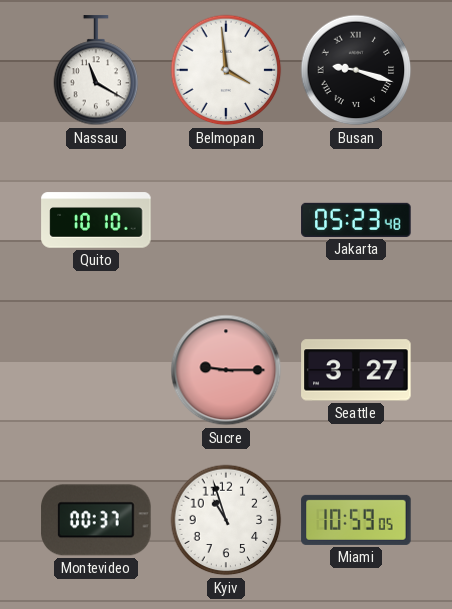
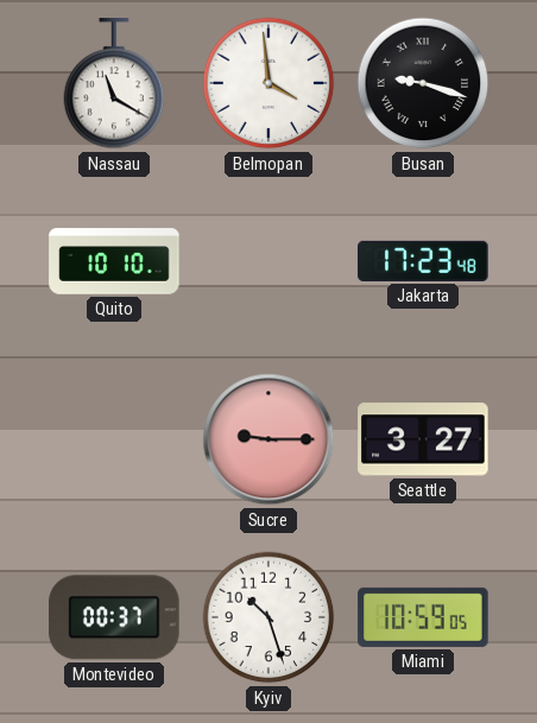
Jakarta: 05:23 -> 17:23 (423, 261)
Kyiv: 10:57 -> 10:27 (268, 617)
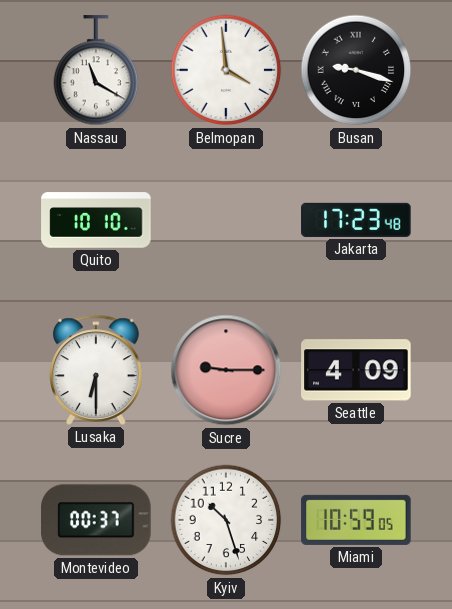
Lusaka: none -> 6:30 (97, 370)
Seattle: 3:27 -> 4:09 (356, 370)
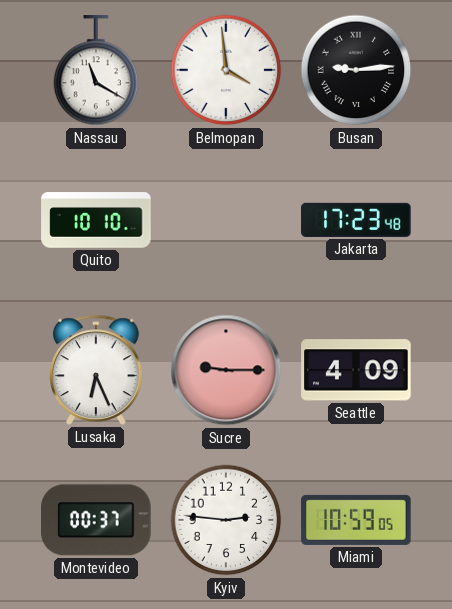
Busan: 9:18 -> 9:14 (356, 70)
Lusaka: 6:30 -> 6:26 (97, 370)
Kyiv: 10:27 -> 2:46 (226, 520)
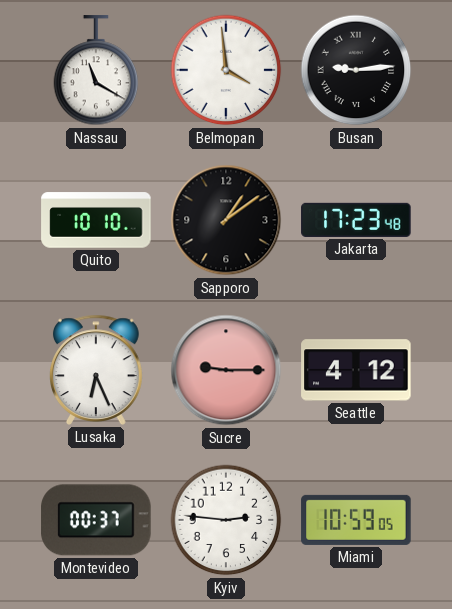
Sapporo: none -> 1:09 (226, 220)
Seattle: 4:09 -> 4:12 (356, 370)
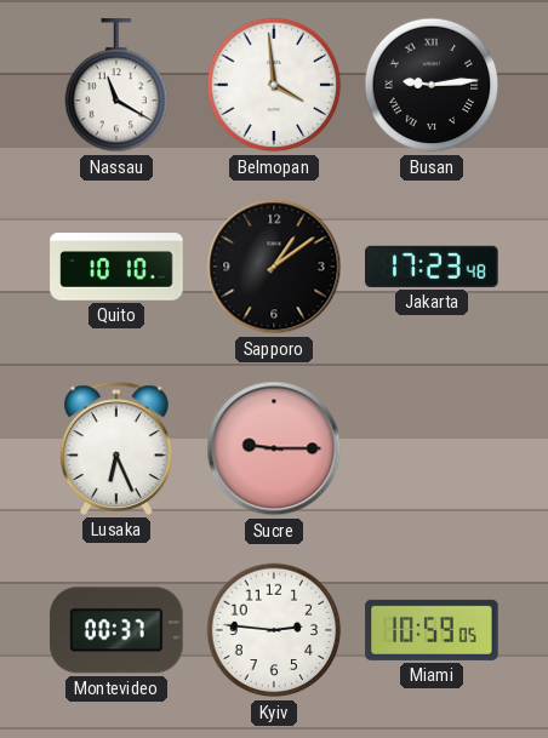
Seattle: 4:12 -> none (356, 370)
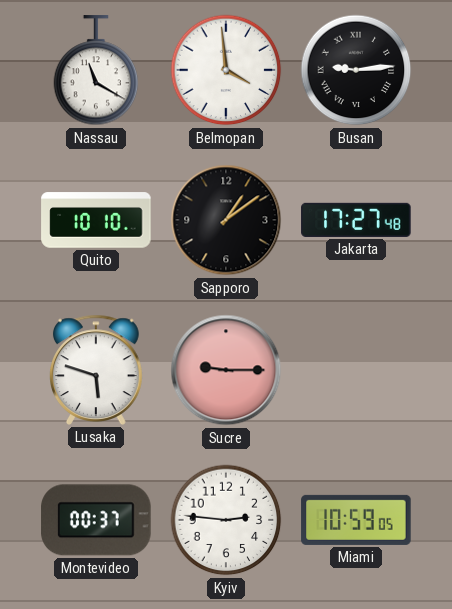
Jakarta: 17:23 -> 17:27 (356, 220)
Lusaka: 6:26 -> 5:48 (97, 370)
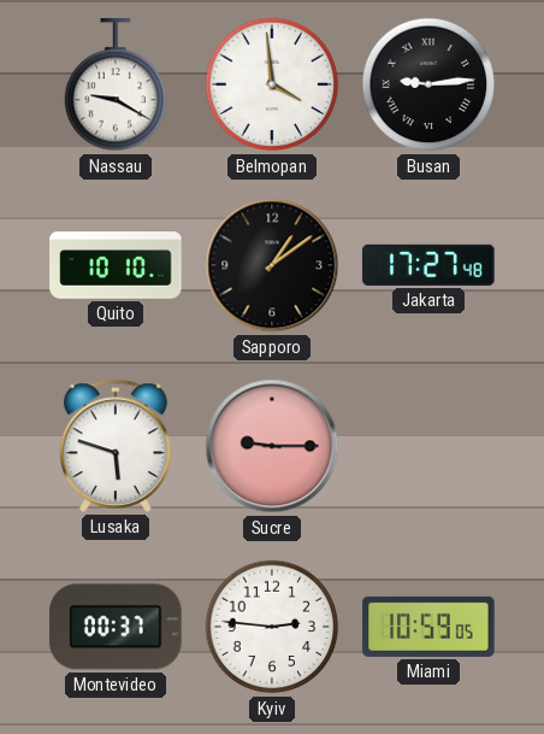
Nassau: 11:20 -> 9:20 (116, 86)
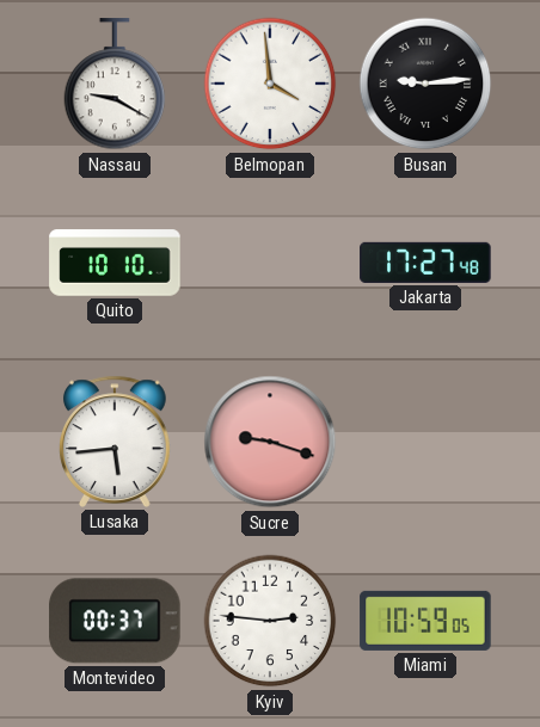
Sapporo: 1:09 -> none (272, 265)
Lusaka: 5:48 -> 5:44 (116, 442)
Sucre: 9:15 -> 9:18 (270, 442)
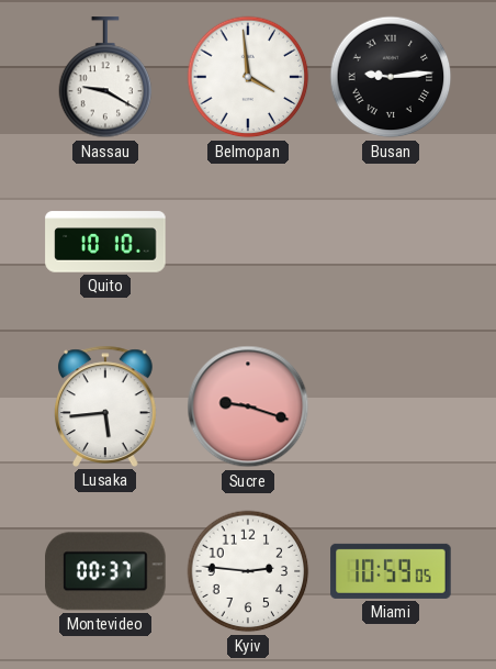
Jakarta: 17:27 -> none (425, 263)
